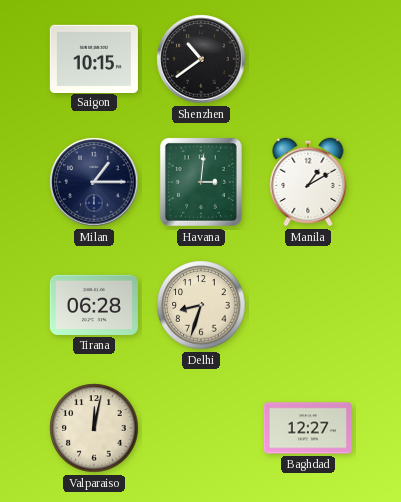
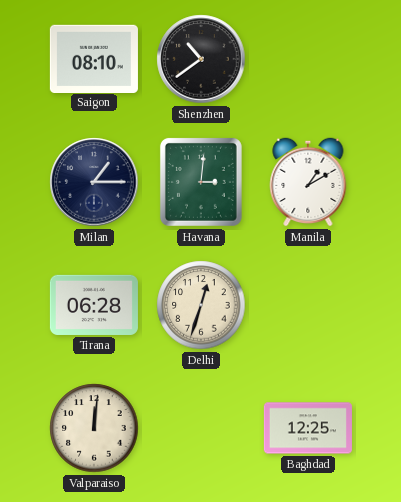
Saigon: 10:15 -> 08:10 (94, 58)
Delhi: 8:33 -> 12:33 (201, 305)
Valparaiso: 12:02 -> 12:01 (94, 428)
Baghdad: 12:27 -> 12:25 (308, 428)
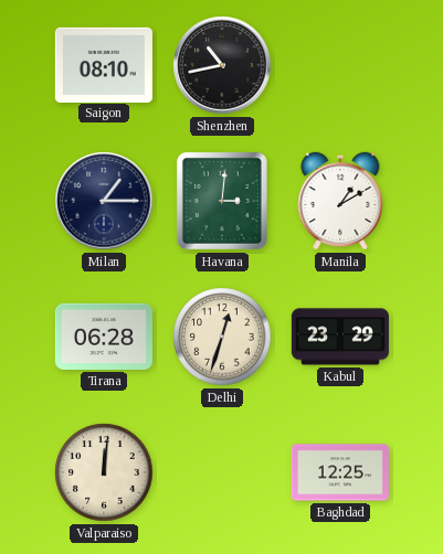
Shenzhen: 10:39 -> 10:43 (222, 65)
Kabul: none -> 23:29 (340, 337)
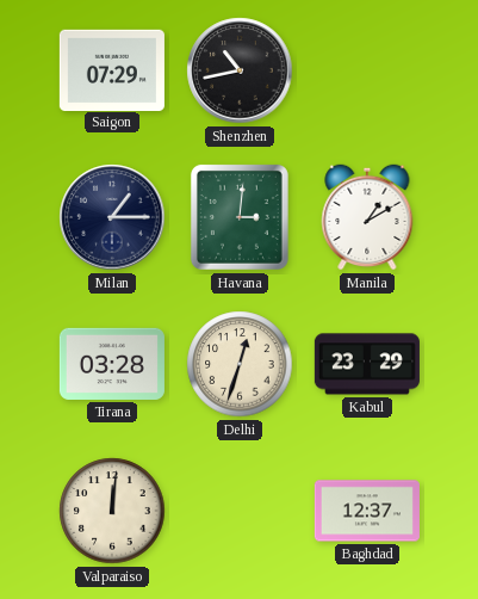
Saigon: 08:10 -> 07:29 (112, 69)
Tirana: 06:28 -> 03:28 (112, 364)
Baghdad: 12:25 -> 12:37 (367, 511)
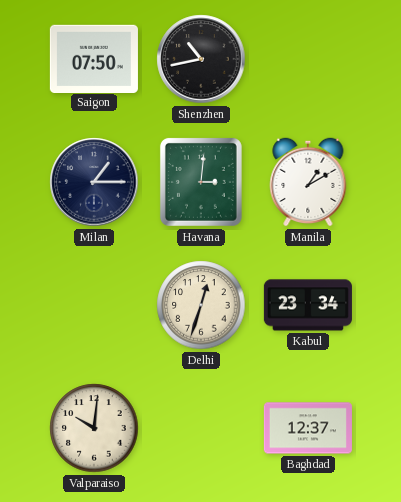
Saigon: 07:29 -> 07:50 (94, 58)
Tirana: 03:28 -> none (112, 364)
Kabul: 23:29 -> 23:34 (308, 305)
Valparaiso: 12:01 -> 10:01 (94, 428)
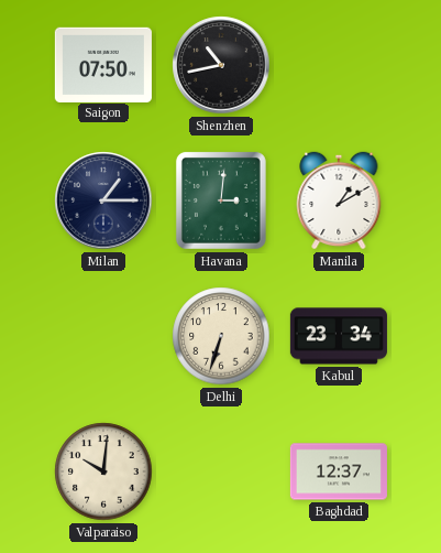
Delhi: 12:33 -> 6:33 (221, 336)
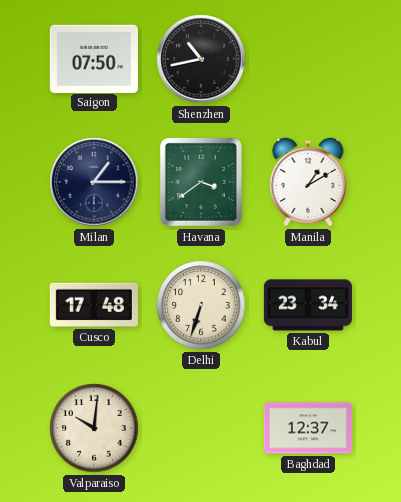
Havana: 3:01 -> 3:39 (201, 182)
Cusco: none -> 17:48 (94, 305)
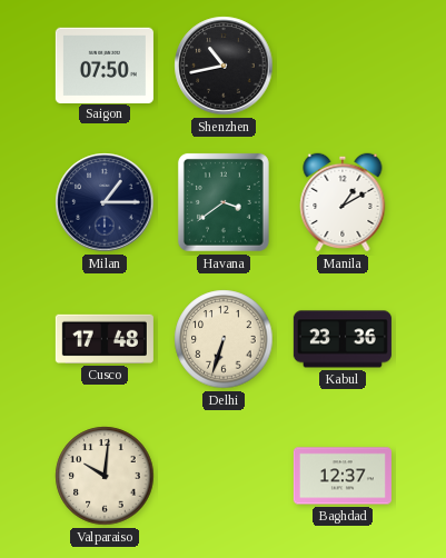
Kabul: 23:34 -> 23:36 (343, 339)
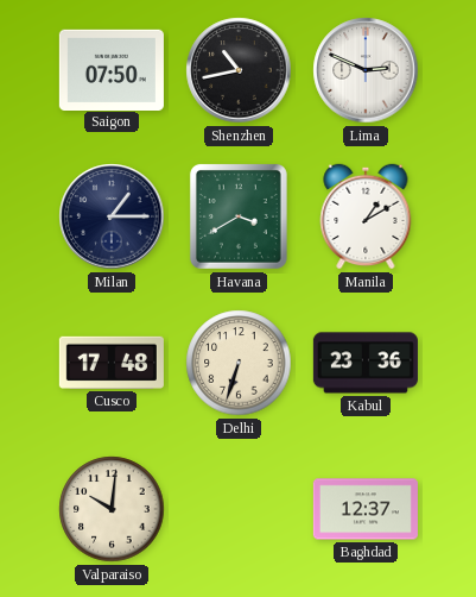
Lima: none -> 2:49 (366, 70)
Havana: 3:39 -> 3:40 (239, 216)
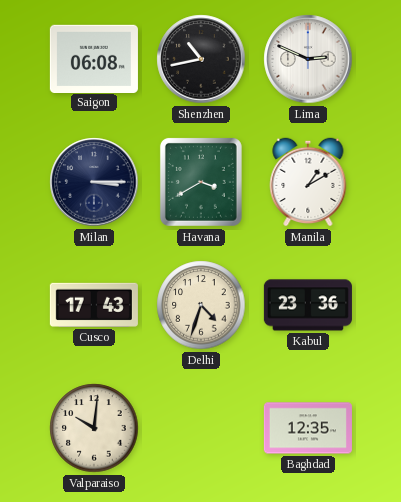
Saigon: 07:50 -> 06:08 (94, 58)
Milan: 1:15 -> 3:15 (94, 182)
Cusco: 17:48 -> 17:43 (94, 305)
Delhi: 6:33 -> 4:33 (201, 305)
Baghdad: 12:37 -> 12:35 (308, 428)
